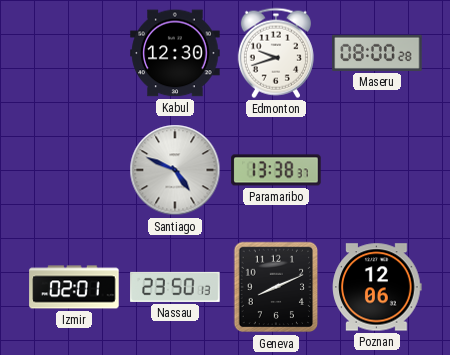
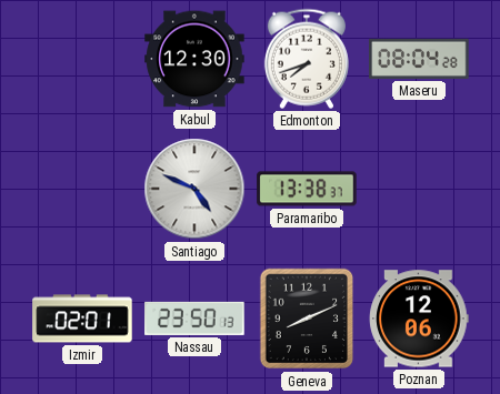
Edmonton: 9:42 -> 7:42 (307, 59)
Maseru: 08:00 -> 08:04 (419, 59)
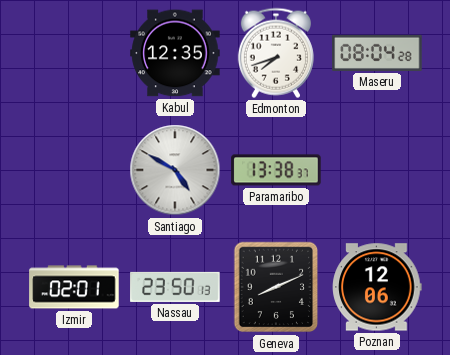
Kabul: 12:30 -> 12:35 (175, 53)
Santiago: 4:49 -> 4:50 (175, 170)
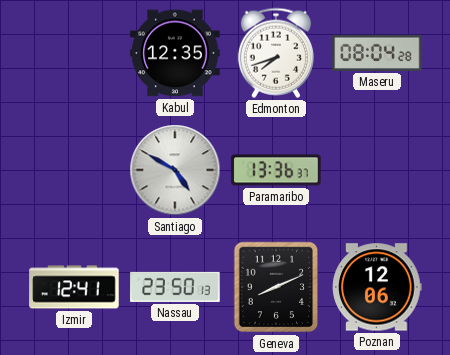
Paramaribo: 13:38 -> 13:36 (276, 170)
Izmir: 02:01 -> 12:41 (74, 287)
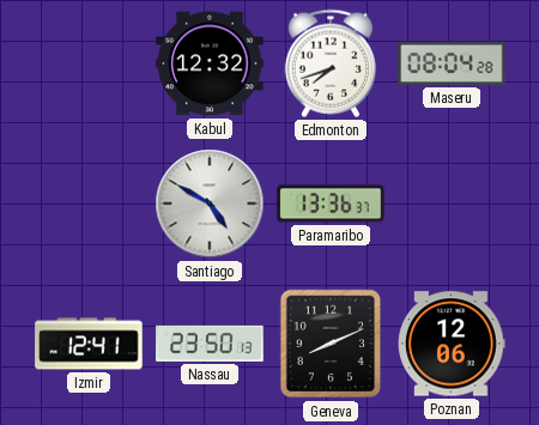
Kabul: 12:35 -> 12:32 (210, 63)
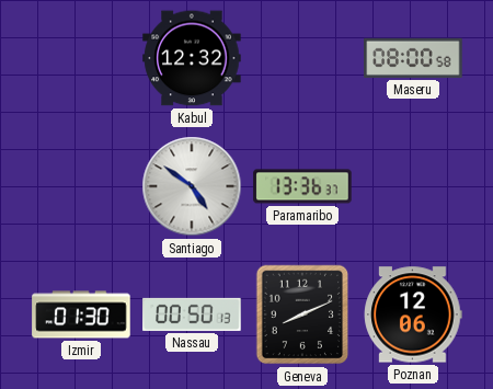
Edmonton: 7:42 -> none (331, 63)
Maseru: 08:04 -> 08:00 (413, 58)
Santiago: 4:50 -> 4:51 (192, 186)
Izmir: 12:41 -> 01:30 (81, 314)
Nassau: 23:50 -> 00:50 (192, 314)
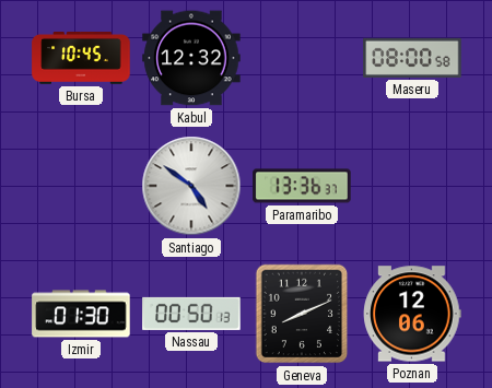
Bursa: none -> 10:45 (81, 58)
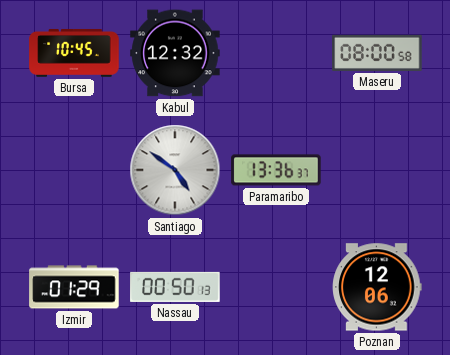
Izmir: 01:30 -> 01:29 (74, 287)
Geneva: 8:11 -> none (302, 314)
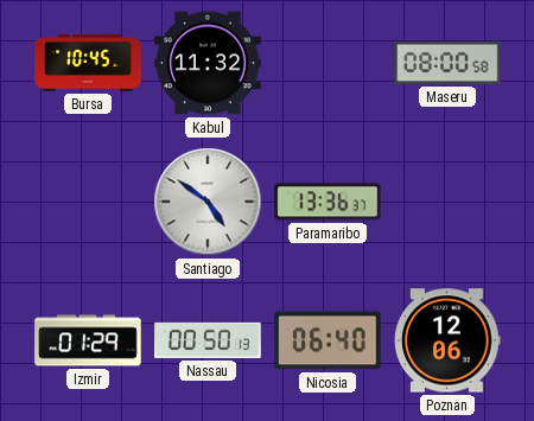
Kabul: 12:32 -> 11:32 (208, 63)
Nicosia: none -> 06:40 (328, 340)
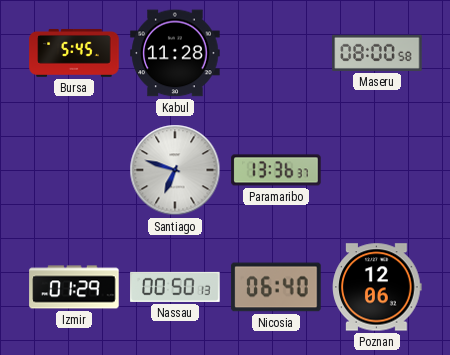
Bursa: 10:45 -> 5:45 (74, 53)
Kabul: 11:32 -> 11:28 (175, 53)
Santiago: 4:51 -> 6:48 (175, 170)
